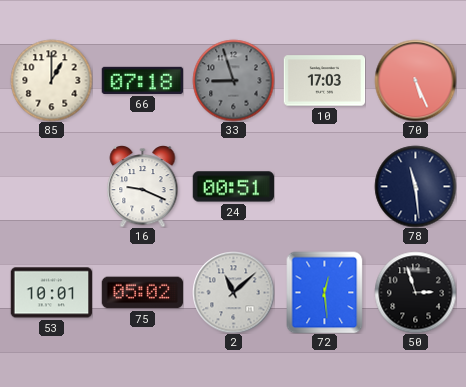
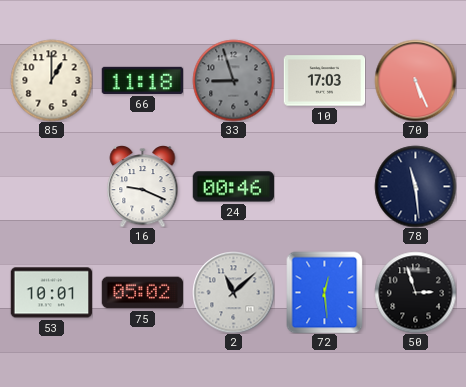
66: 07:18 -> 11:18 (142, 80)
24: 00:51 -> 00:46 (233, 187)
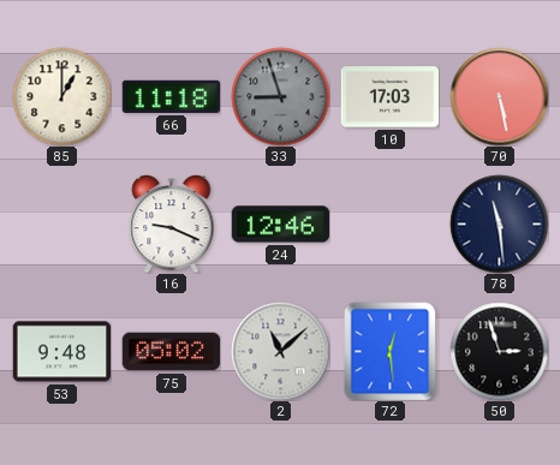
70: 5:26 -> 5:28 (499, 96)
24: 00:46 -> 12:46 (280, 225)
53: 10:01 -> 9:48 (61, 352)
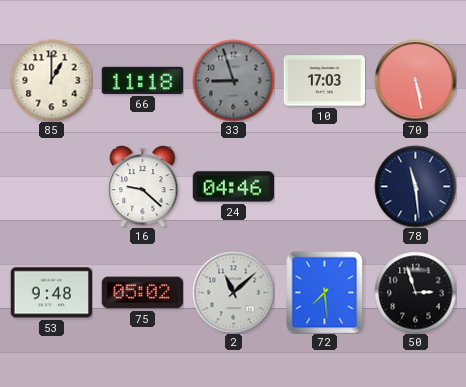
16: 9:19 -> 9:22 (143, 187)
24: 12:46 -> 04:46 (233, 187)
72: 12:29 -> 7:29 (325, 292)
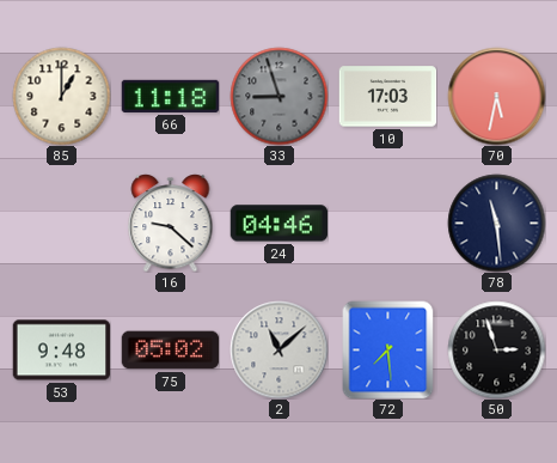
70: 5:28 -> 5:32 (496, 96)
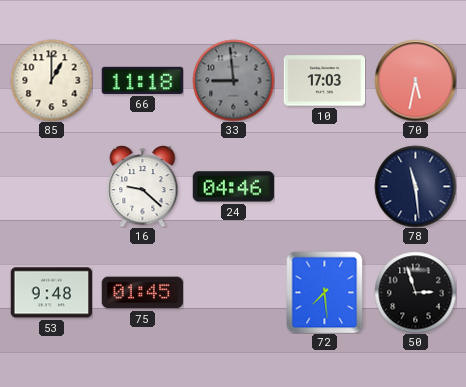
33: 8:57 -> 8:59 (233, 80)
75: 05:02 -> 01:45 (142, 293)
2: 11:08 -> none (278, 349)
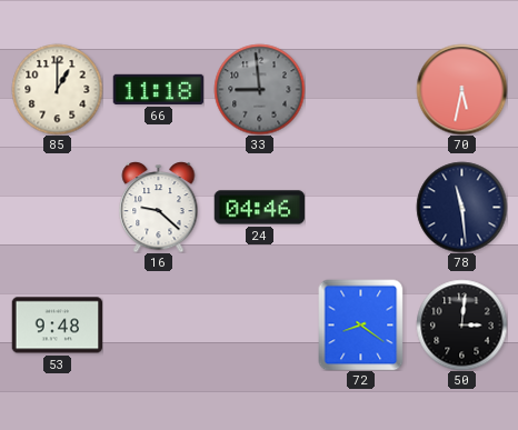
10: 17:03 -> none (324, 81)
75: 01:45 -> none (142, 293)
72: 7:29 -> 8:21 (361, 324)
50: 2:57 -> 3:01 (461, 324)
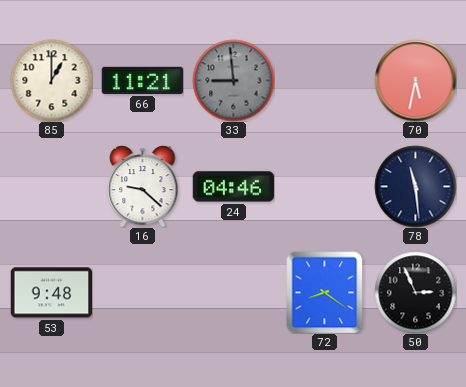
66: 11:18 -> 11:21 (142, 80)
50: 3:01 -> 2:56 (415, 292)
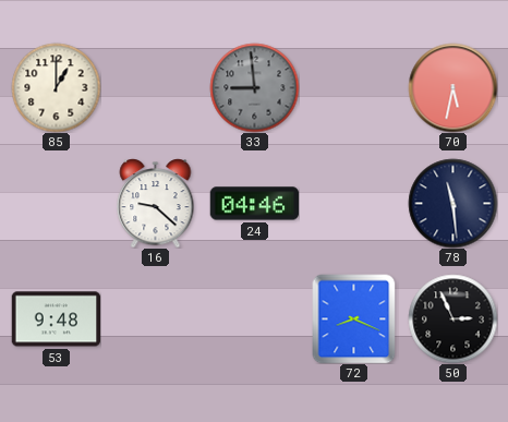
66: 11:21 -> none (142, 80)
72: 8:21 -> 8:19 (354, 318)
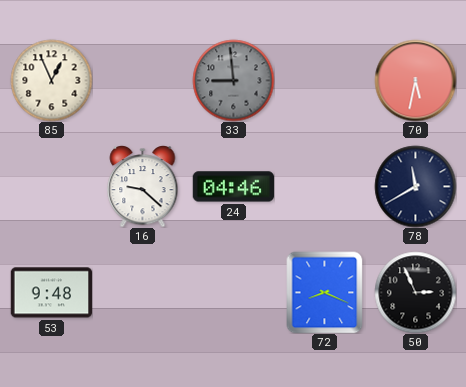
85: 1:00 -> 12:56 (51, 80)
78: 11:29 -> 11:40 (415, 186)
